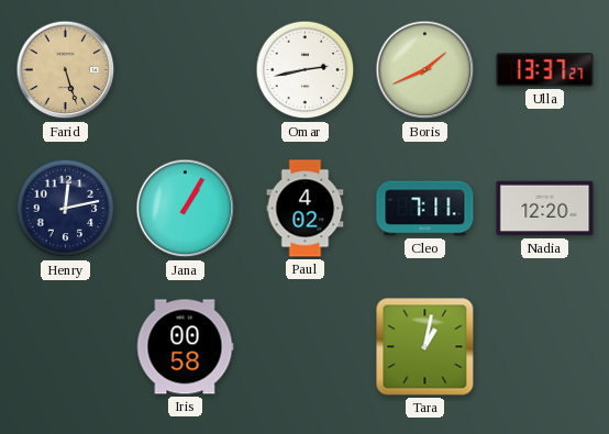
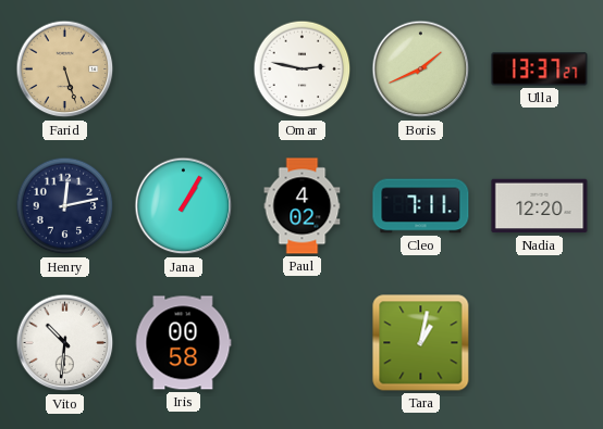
Omar: 2:43 -> 2:47 (303, 70)
Vito: none -> 10:31 (65, 343)
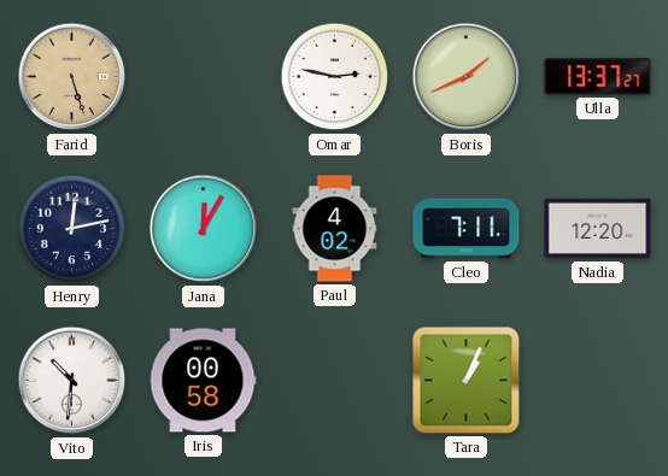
Jana: 1:05 -> 12:05 (204, 229)
Tara: 1:02 -> 1:04 (467, 381)
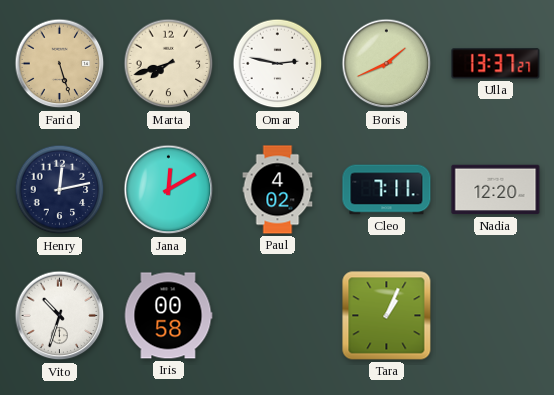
Marta: none -> 7:42 (169, 64)
Jana: 12:05 -> 12:10 (169, 190)
Vito: 10:31 -> 10:33 (60, 316)
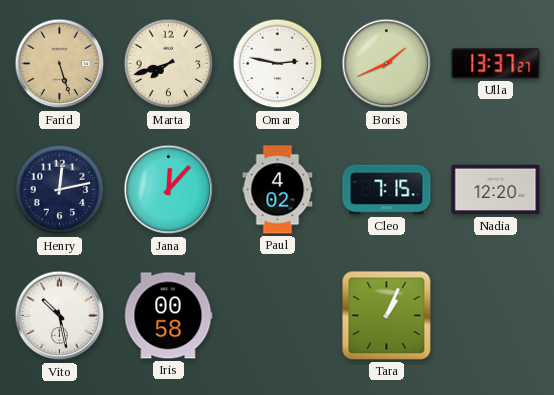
Jana: 12:10 -> 12:07 (169, 190)
Cleo: 7:11 -> 7:15 (387, 190)
Vito: 10:33 -> 10:28 (60, 316)
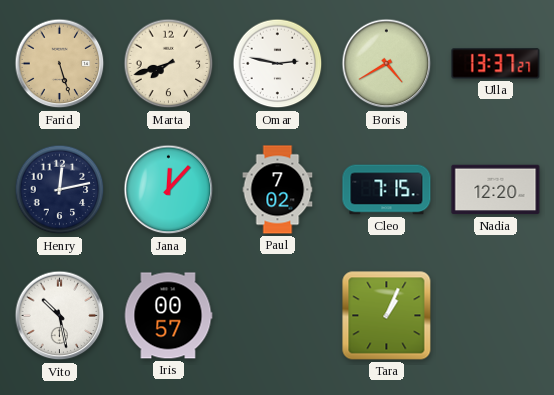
Boris: 1:41 -> 4:40 (387, 64)
Paul: 4:02 -> 7:02 (278, 190)
Iris: 00:58 -> 00:57 (168, 316)
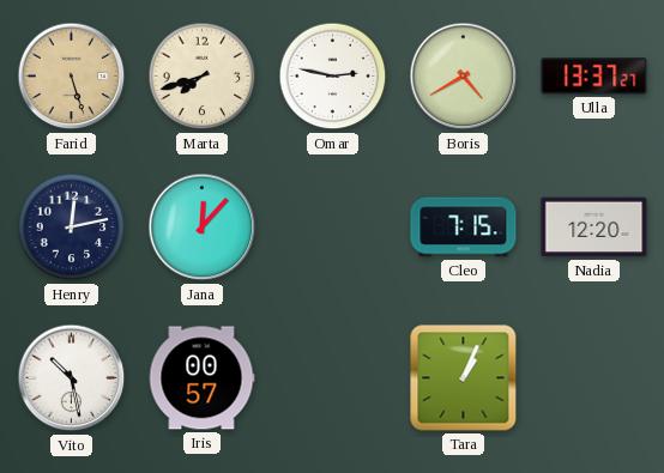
Paul: 7:02 -> none (278, 190)
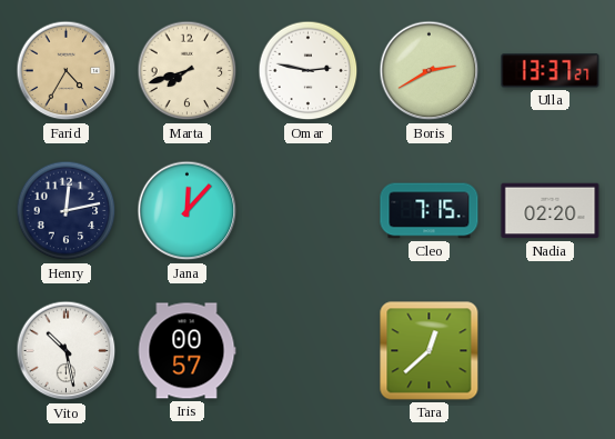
Farid: 5:27 -> 4:35 (67, 71)
Boris: 4:40 -> 2:40 (430, 71)
Nadia: 12:20 -> 02:20 (551, 211)
Tara: 1:04 -> 12:38 (430, 351)
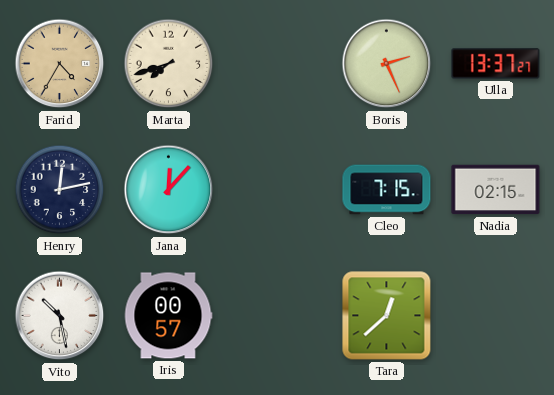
Omar: 2:47 -> none (309, 71)
Boris: 2:40 -> 2:26 (387, 64)
Nadia: 02:20 -> 02:15 (496, 190)
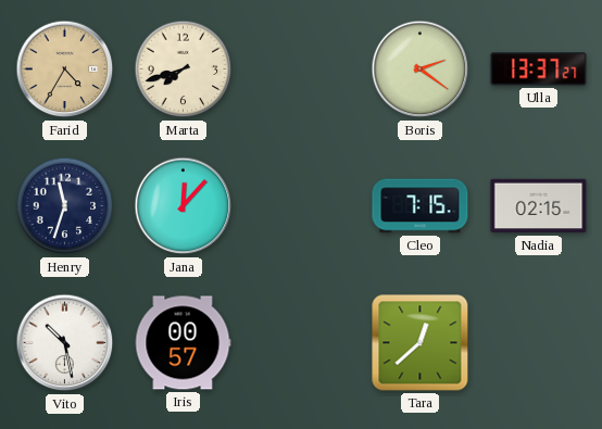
Boris: 2:26 -> 2:21 (421, 70)
Henry: 12:13 -> 11:33 (65, 206)
